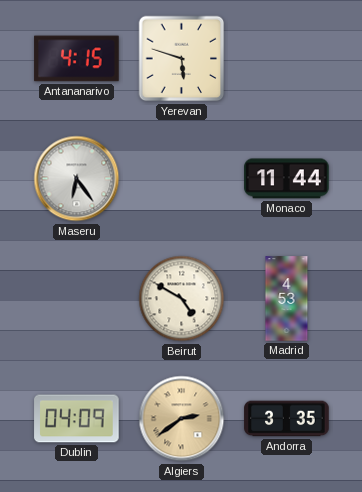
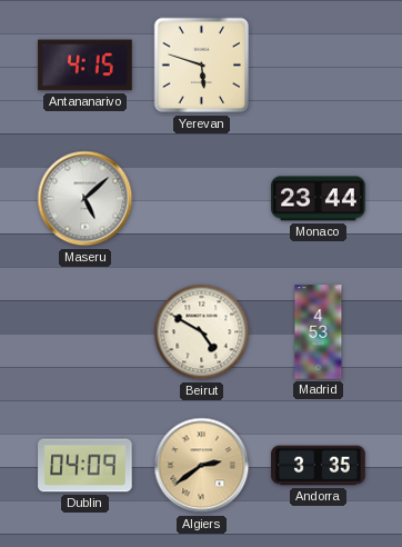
Maseru: 6:24 -> 5:08 (86, 199)
Monaco: 11:44 -> 23:44 (319, 199)
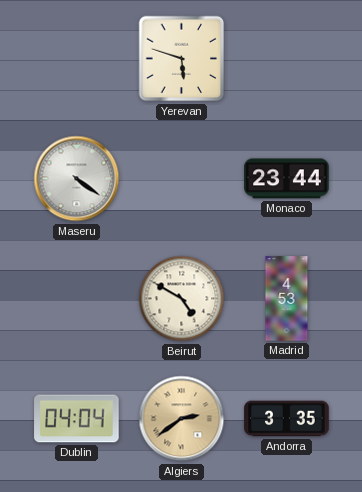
Antananarivo: 4:15 -> none (86, 66)
Maseru: 5:08 -> 4:21 (77, 179)
Dublin: 04:09 -> 04:04 (77, 419)
